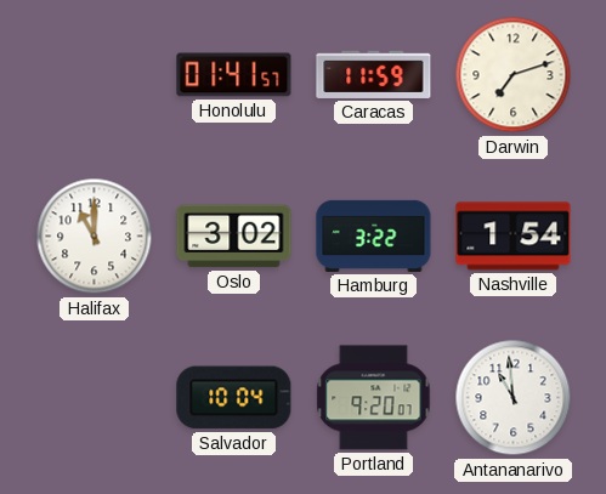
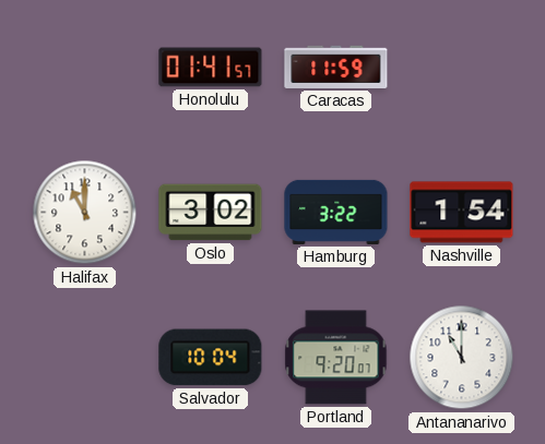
Darwin: 7:12 -> none (514, 75)
Antananarivo: 10:59 -> 11:00 (462, 358)
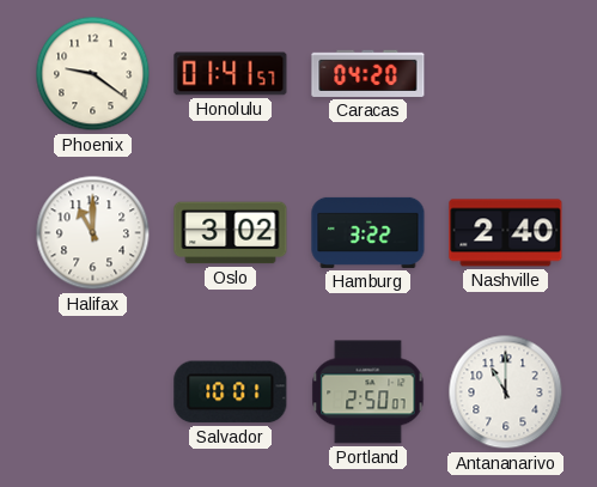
Phoenix: none -> 9:21 (93, 74)
Caracas: 11:59 -> 04:20 (368, 73)
Nashville: 1:54 -> 2:40 (506, 233)
Salvador: 10:04 -> 10:01 (231, 392)
Portland: 9:20 -> 2:50 (368, 392)
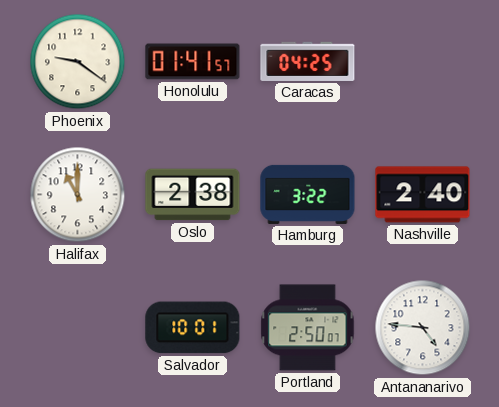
Caracas: 04:20 -> 04:25 (308, 61)
Oslo: 3:02 -> 2:38 (193, 195)
Antananarivo: 11:00 -> 4:46 (423, 328)
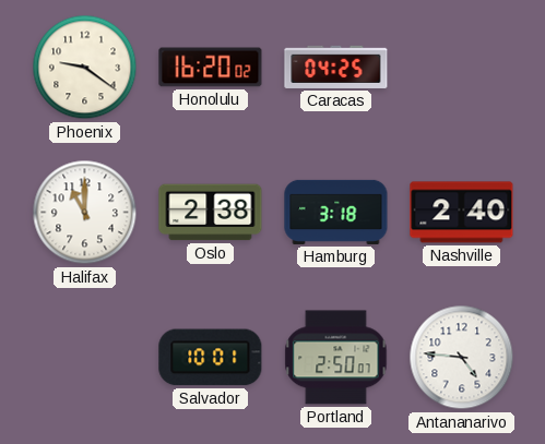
Honolulu: 01:41 -> 16:20 (211, 68)
Hamburg: 3:22 -> 3:18 (336, 212)
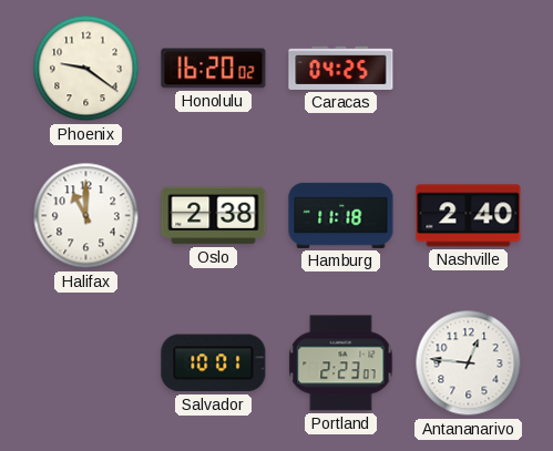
Hamburg: 3:18 -> 11:18 (341, 215)
Portland: 2:50 -> 2:23 (341, 363)
Antananarivo: 4:46 -> 12:46 (469, 363)
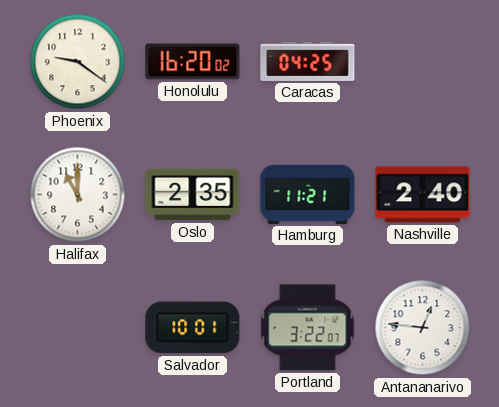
Oslo: 2:38 -> 2:35 (193, 195)
Hamburg: 11:18 -> 11:21 (308, 194)
Portland: 2:23 -> 3:22 (308, 328)
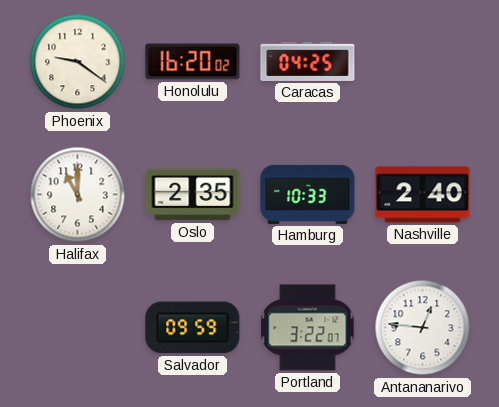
Hamburg: 11:21 -> 10:33 (308, 194)
Salvador: 10:01 -> 09:59 (193, 328)
